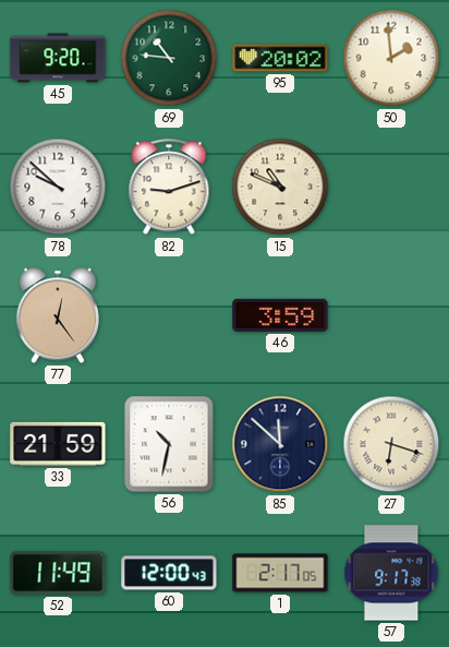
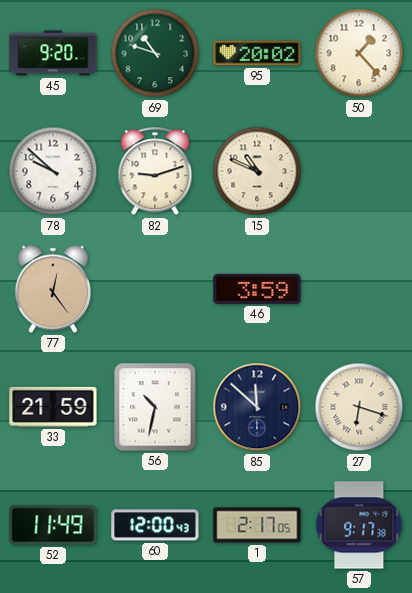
69: 10:46 -> 10:48 (155, 53)
50: 1:59 -> 1:23 (359, 53)
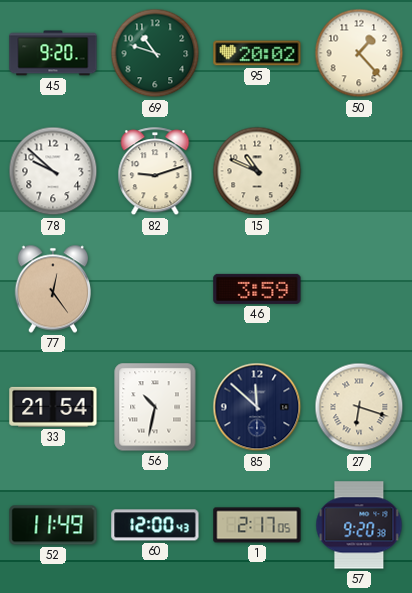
33: 21:59 -> 21:54 (53, 407)
57: 9:17 -> 9:20 (359, 525)
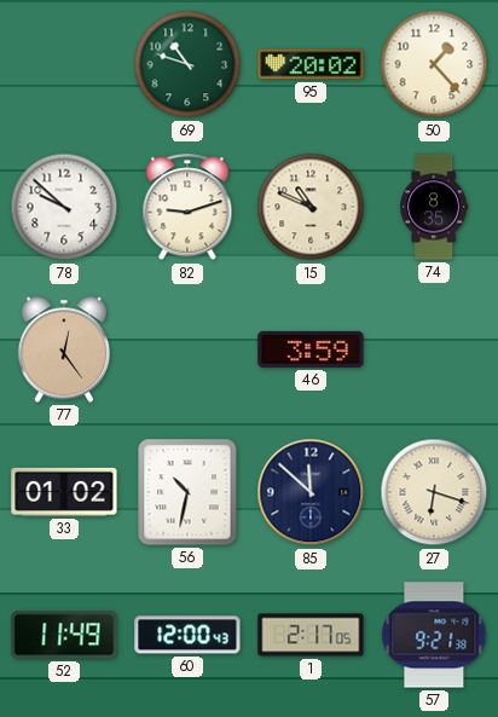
45: 9:20 -> none (53, 53)
74: none -> 8:35 (434, 207)
33: 21:54 -> 01:02 (64, 492)
57: 9:20 -> 9:21 (434, 635)
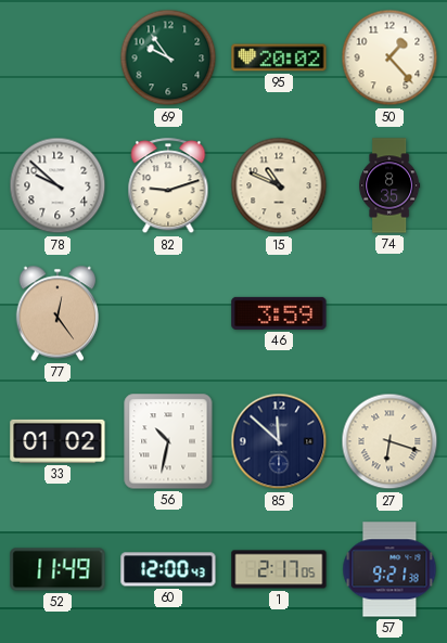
69: 10:48 -> 9:54 (168, 57)
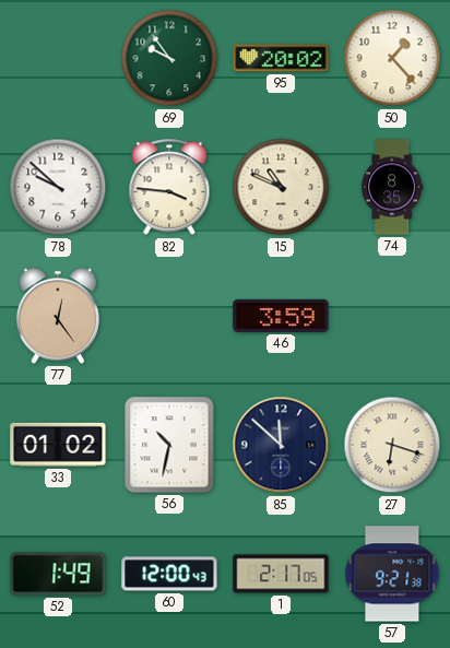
82: 9:12 -> 3:46 (169, 188)
52: 11:49 -> 1:49 (58, 574)
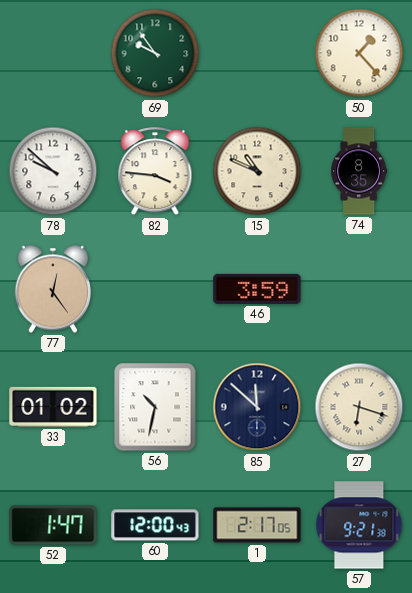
95: 20:02 -> none (281, 58)
52: 1:49 -> 1:47 (53, 525)
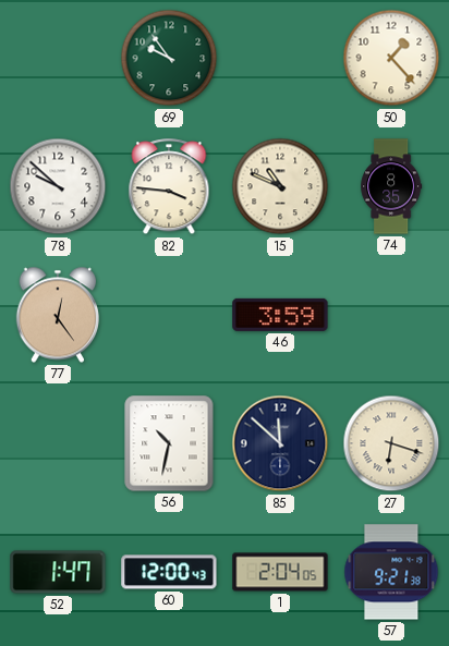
33: 01:02 -> none (53, 407)
1: 2:17 -> 2:04 (280, 572)
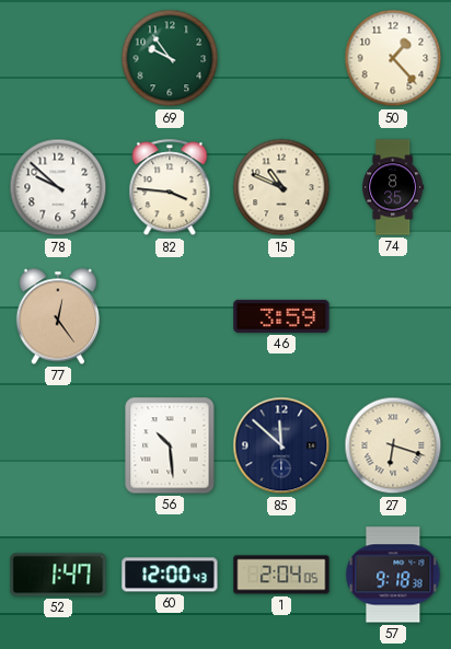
56: 10:32 -> 10:29 (170, 445)
57: 9:21 -> 9:18 (393, 575)
